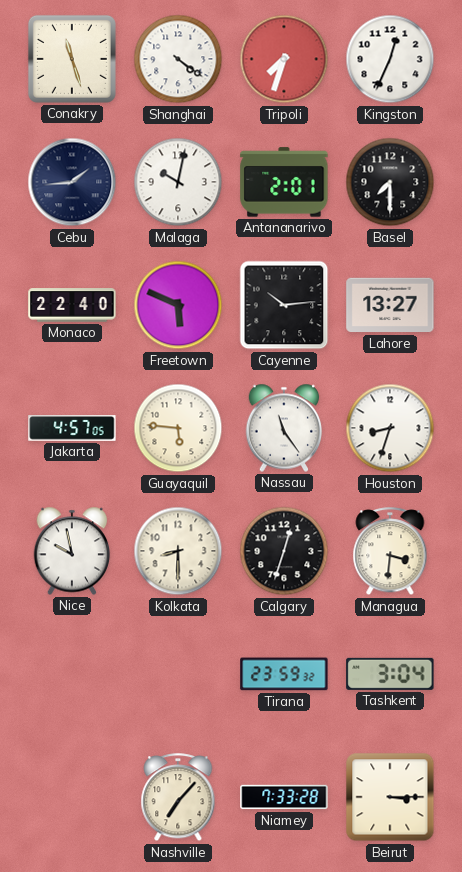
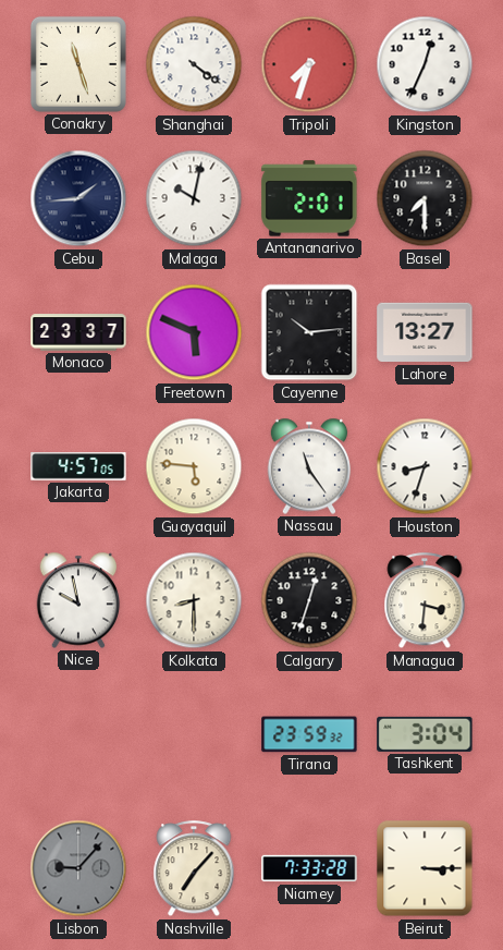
Monaco: 22:40 -> 23:37 (78, 332)
Lisbon: none -> 9:07 (78, 868)
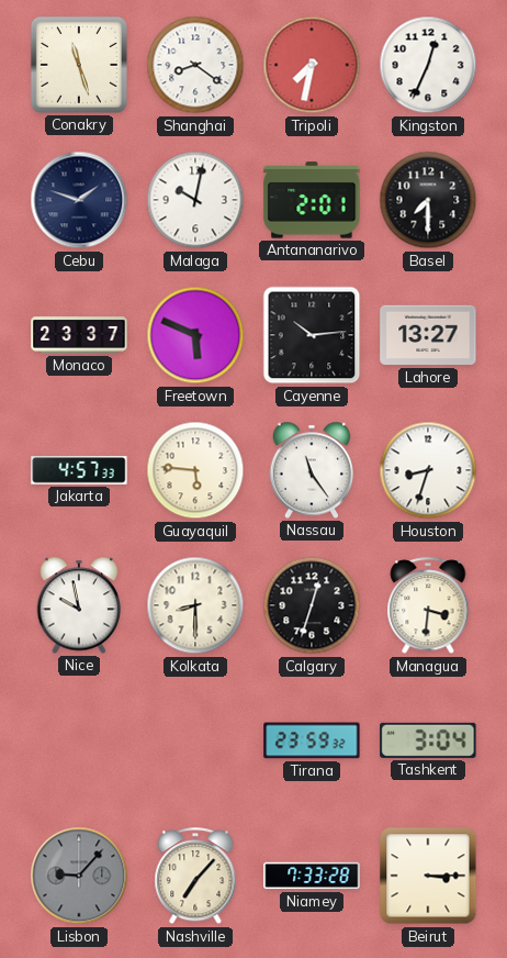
Shanghai: 4:21 -> 8:21 (195, 65)
Tripoli: 7:33 -> 7:32 (312, 65)
Cebu: 1:44 -> 1:48 (79, 200)
Jakarta: 4:57:05 -> 4:57:33 (79, 470)
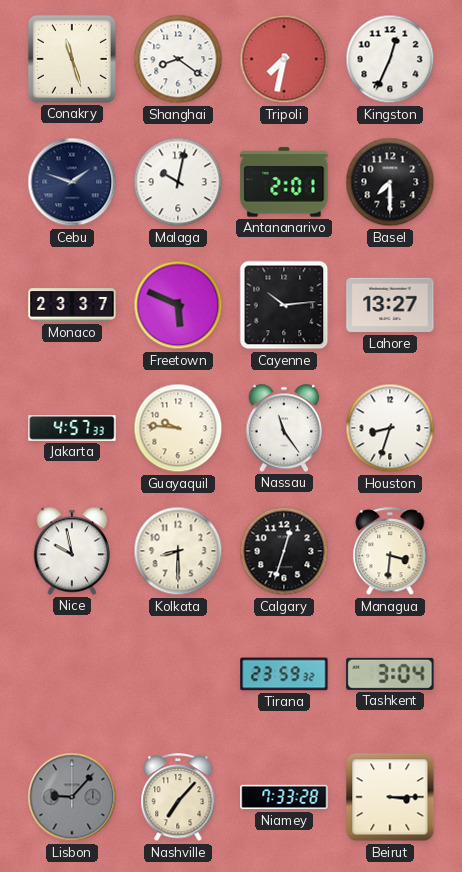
Guayaquil: 5:46 -> 9:46 (178, 428)
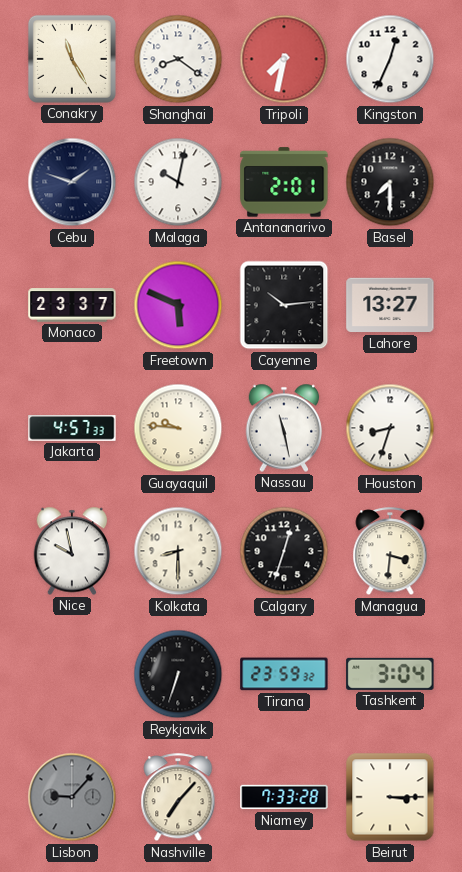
Conakry: 11:27 -> 11:25 (72, 59)
Nassau: 11:24 -> 11:28 (284, 428)
Reykjavik: none -> 6:33 (178, 674)
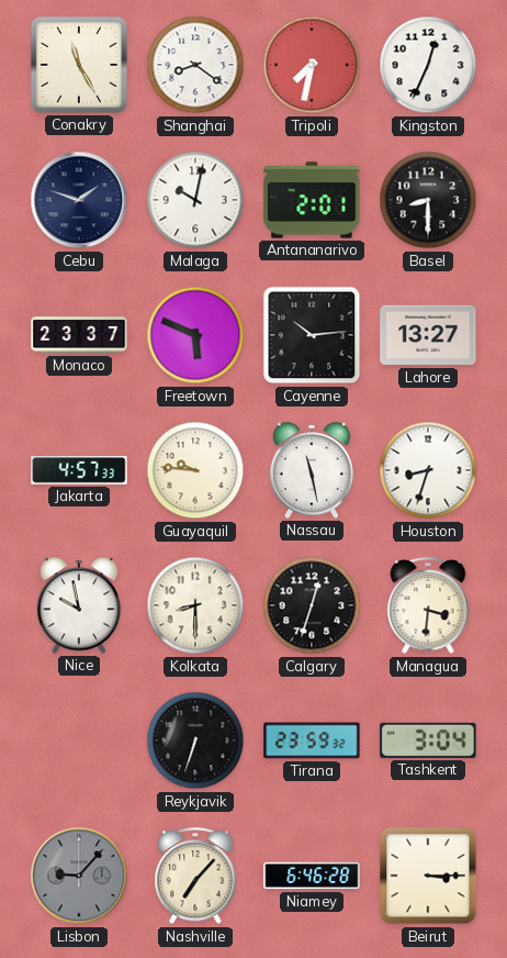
Basel: 7:30 -> 8:30 (428, 200)
Niamey: 7:33 -> 6:46 (312, 876)
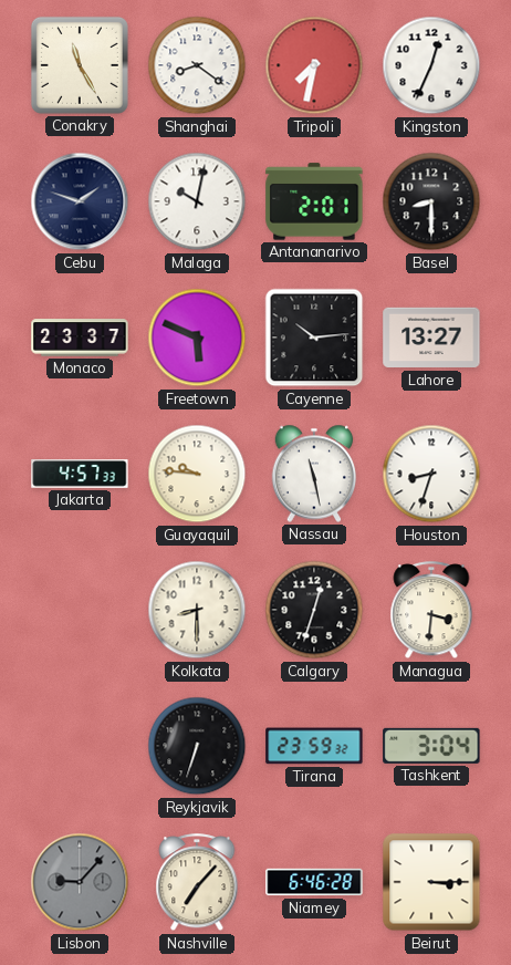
Nice: 9:58 -> none (79, 605)
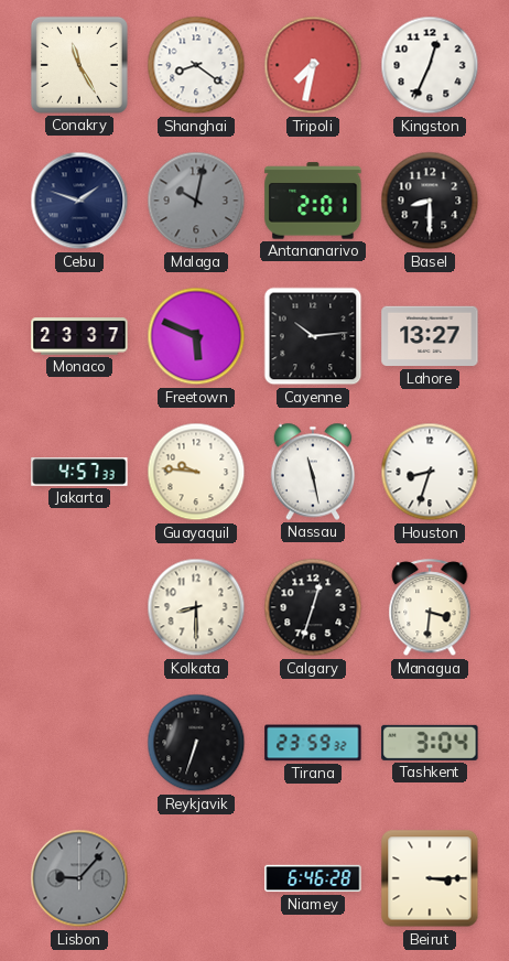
Malaga dial: white -> grey (196, 201)
Nashville: 7:07 -> none (197, 883)
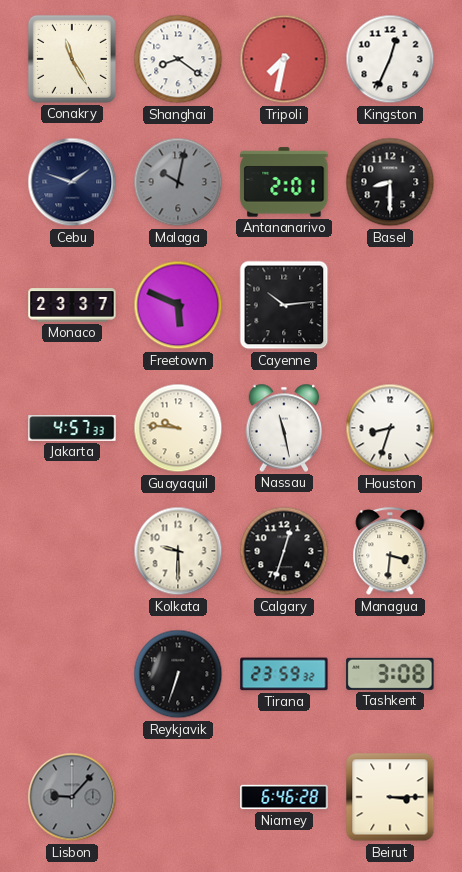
Lahore: 13:27 -> none (430, 336)
Kolkata: 8:30 -> 9:30 (178, 551)
Tashkent: 3:04 -> 3:08 (390, 674)
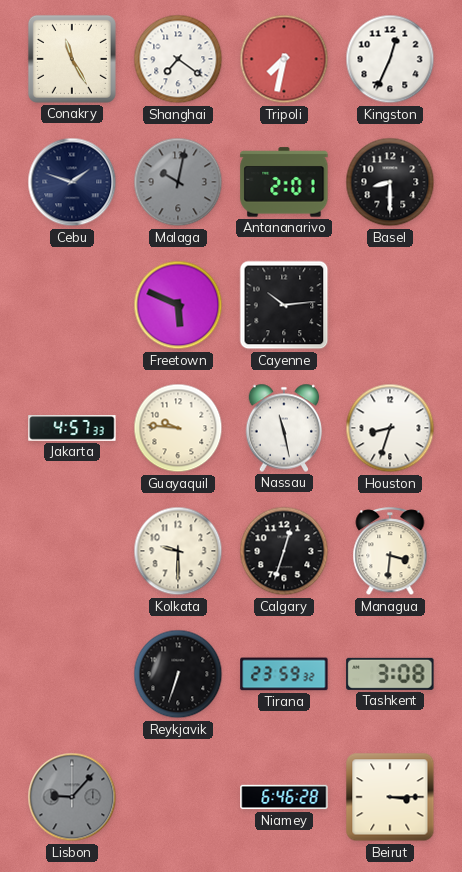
Shanghai: 8:21 -> 7:21 (178, 59)
Monaco: 23:37 -> none (72, 305)
